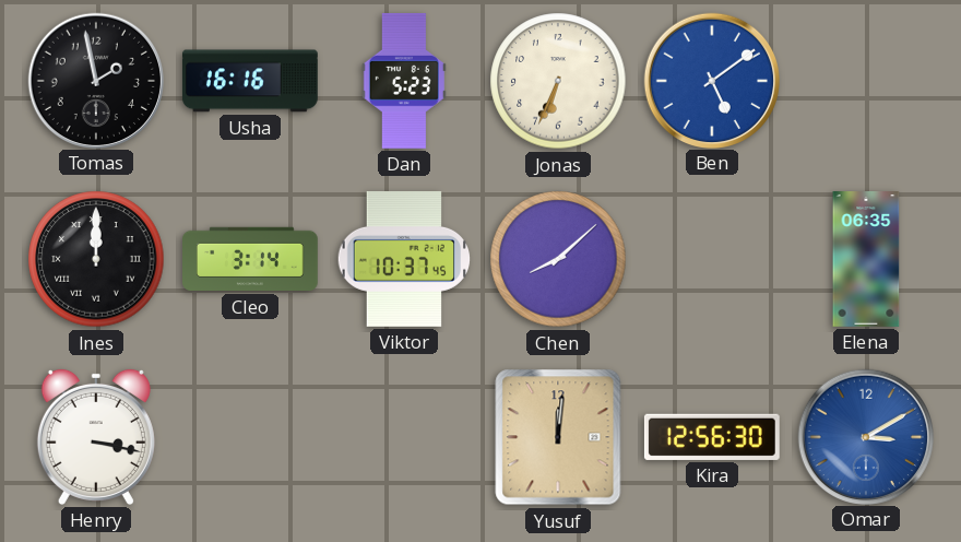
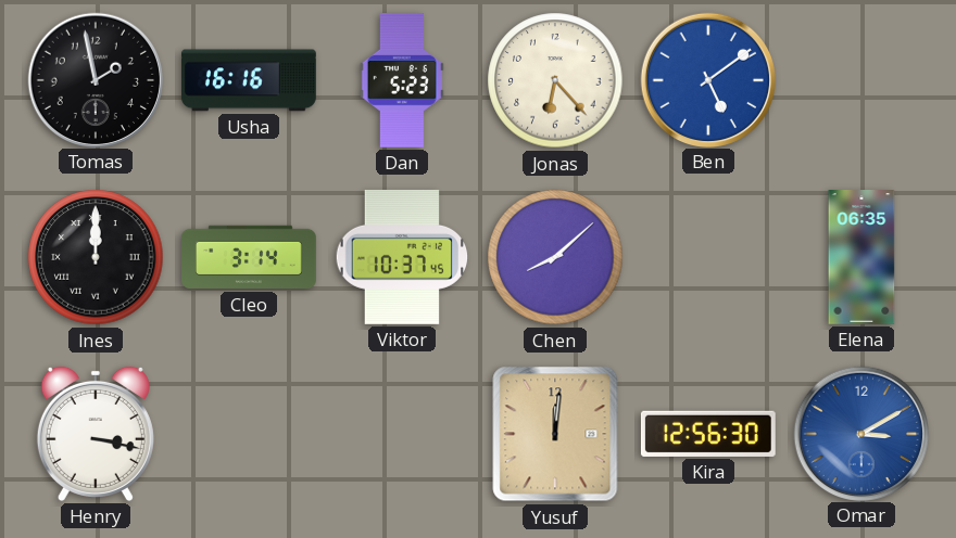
Jonas: 6:34 -> 6:23 (555, 80)
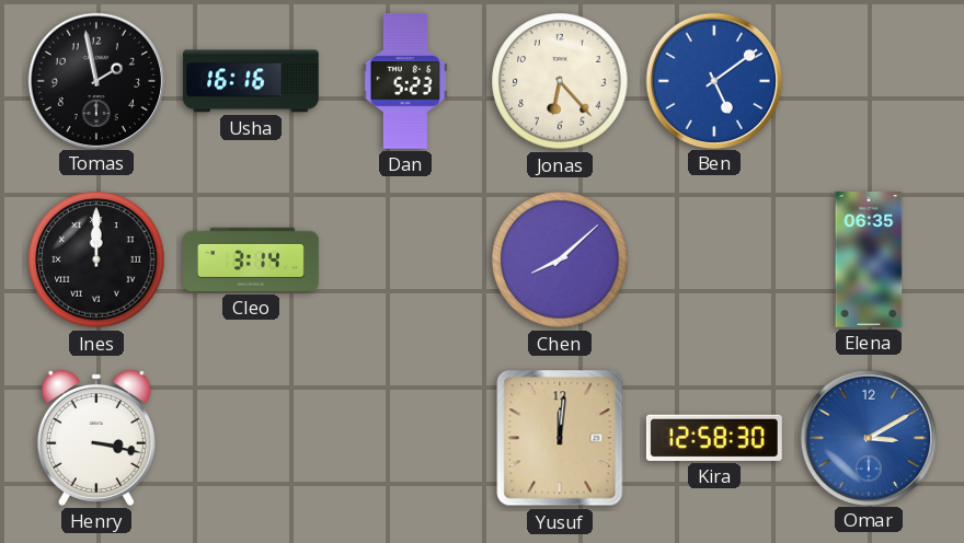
Viktor: 10:37 -> none (402, 257)
Kira: 12:56 -> 12:58 (714, 438)
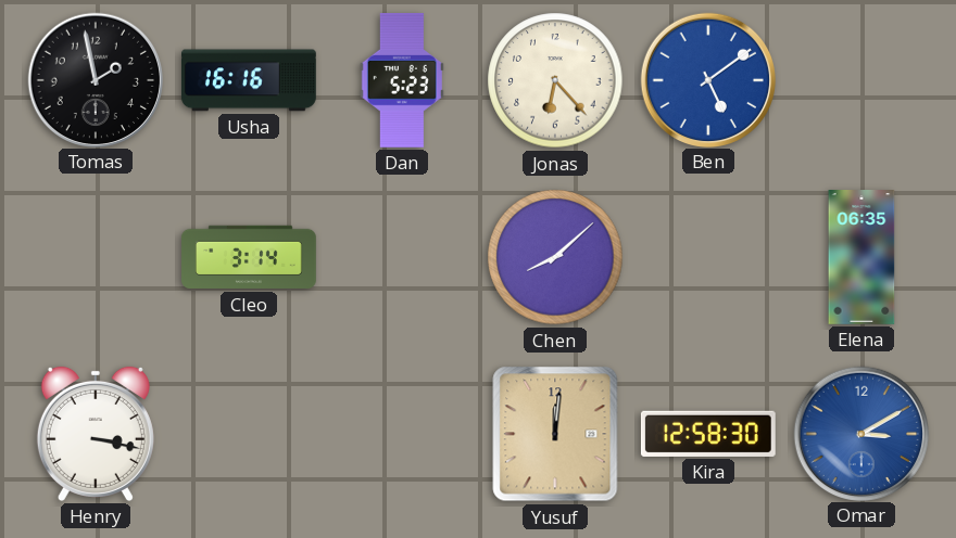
Ines: 12:00 -> none (96, 259)
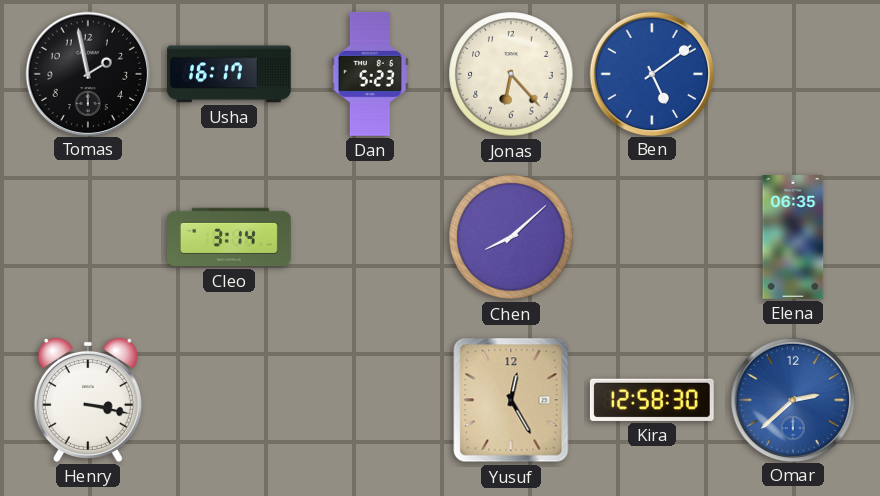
Usha: 16:16 -> 16:17 (229, 74)
Yusuf: 12:01 -> 12:25 (511, 400)
Omar: 3:10 -> 2:38 (792, 399)
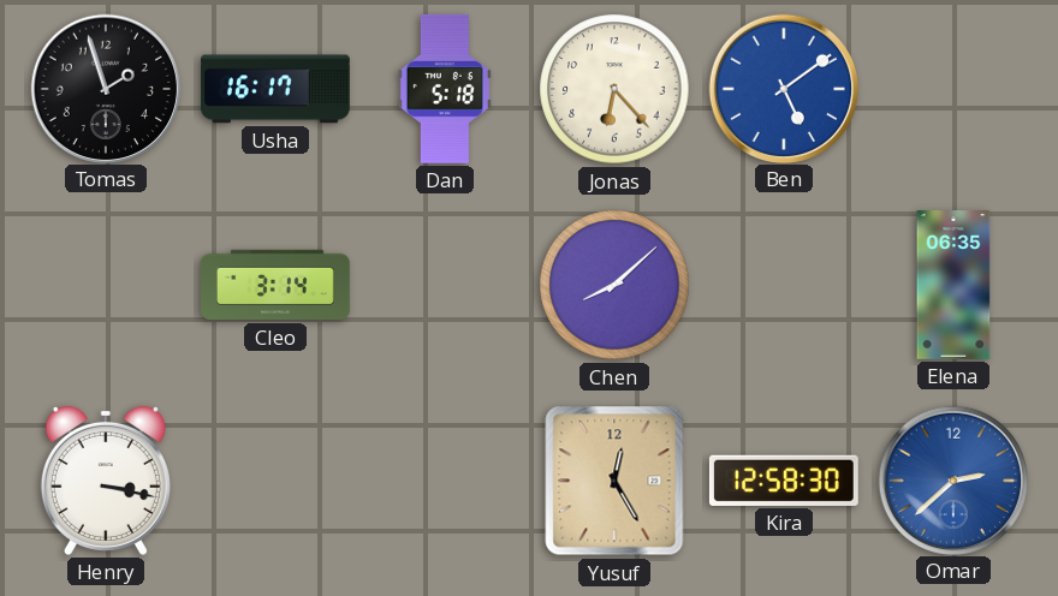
Tomas: 1:58 -> 1:57 (105, 88)
Dan: 5:23 -> 5:18 (445, 89)
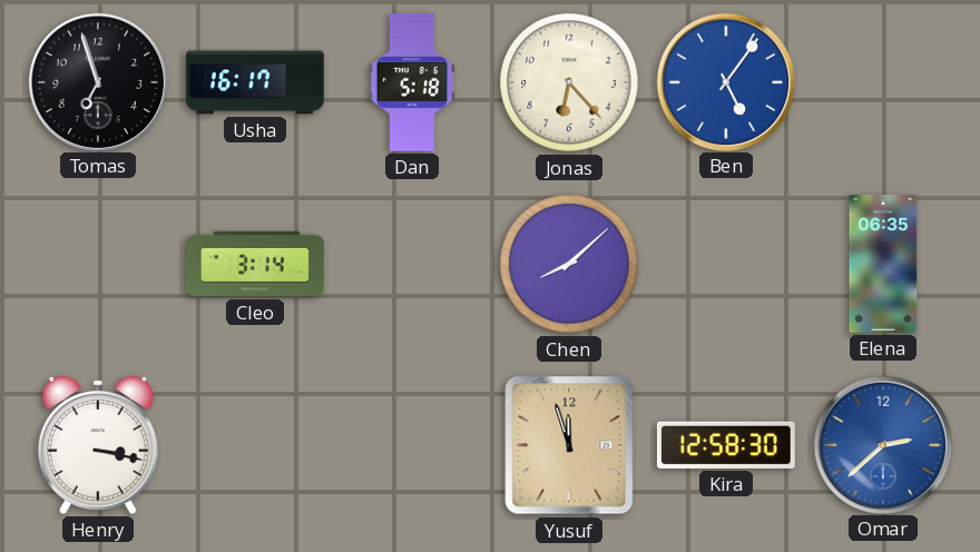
Tomas: 1:57 -> 6:57 (97, 81)
Ben: 5:09 -> 5:06 (725, 81)
Yusuf: 12:25 -> 11:57 (569, 445)
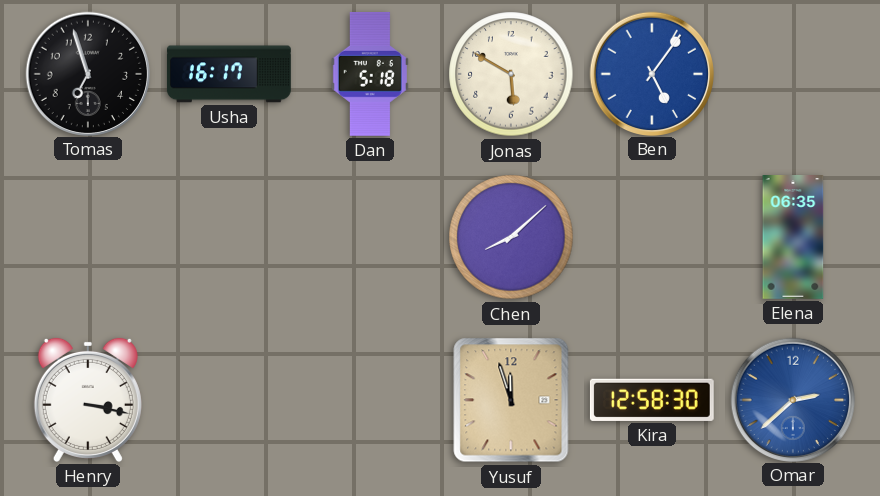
Jonas: 6:23 -> 5:50 (511, 74)
Cleo: 3:14 -> none (256, 264)
